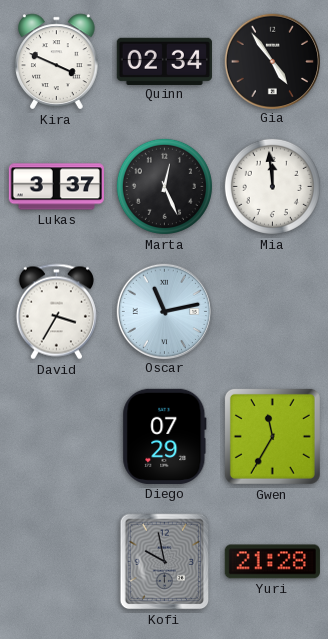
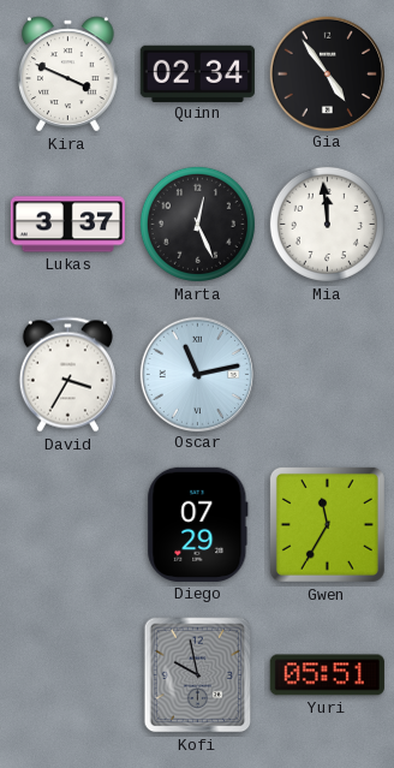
Yuri: 21:28 -> 05:51 (327, 675)
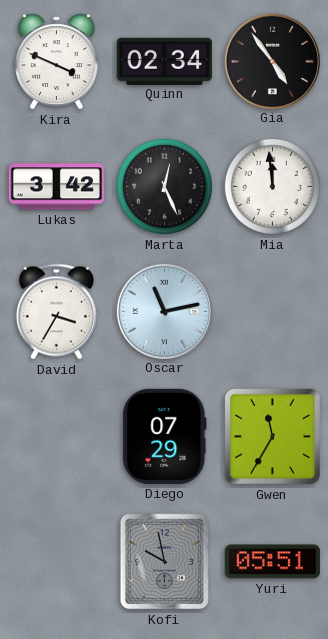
Lukas: 3:37 -> 3:42 (56, 187)
